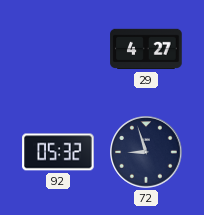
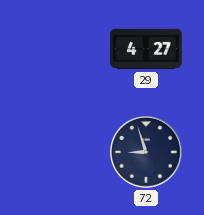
92: 05:32 -> none (58, 152)
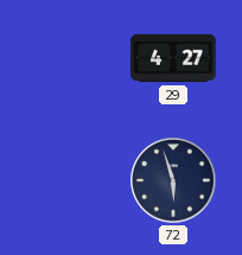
72: 8:57 -> 5:57 (173, 180)
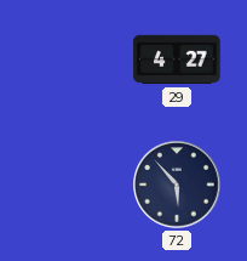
72: 5:57 -> 5:53 (177, 185)
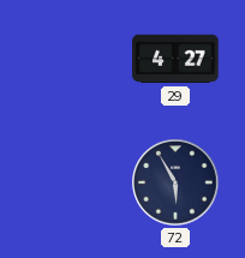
72: 5:53 -> 5:55 (175, 182)
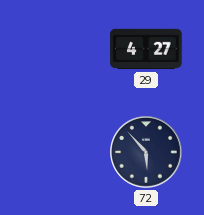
72: 5:55 -> 5:53 (146, 152)
